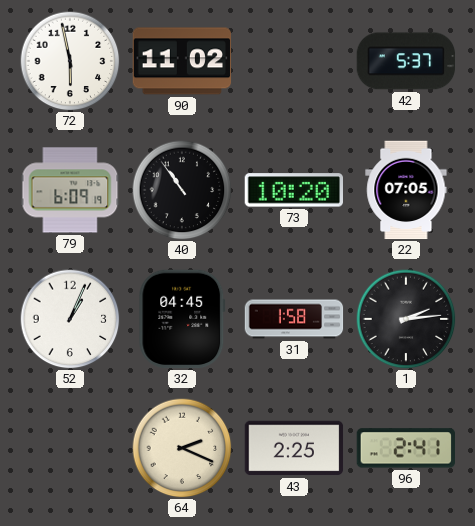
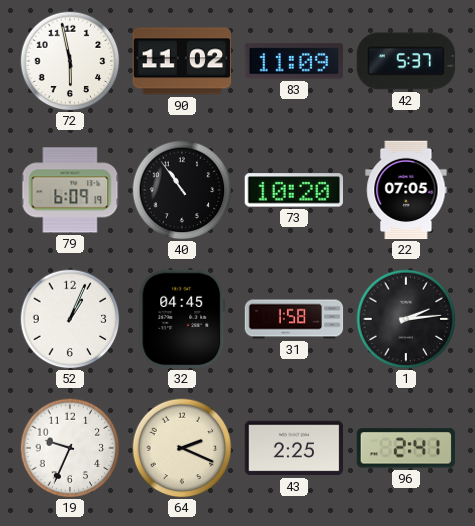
83: none -> 11:09 (294, 61)
19: none -> 9:34 (70, 448)
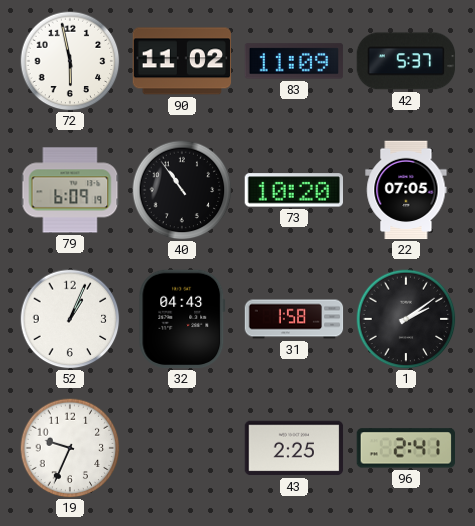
32: 04:45 -> 04:43 (182, 319)
1: 2:14 -> 2:09 (406, 319)
64: 2:19 -> none (182, 448)
